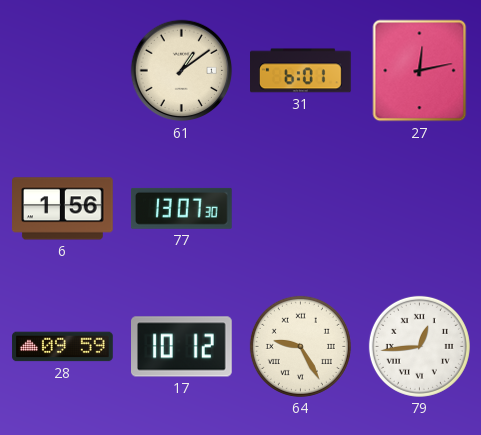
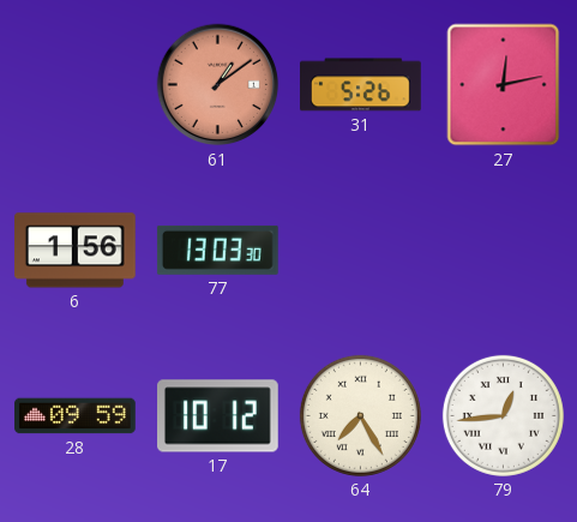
61 dial: cream -> salmon (218, 85)
31: 6:01 -> 5:26 (361, 85)
77: 13:07 -> 13:03 (217, 250)
64: 9:25 -> 7:25 (360, 415)
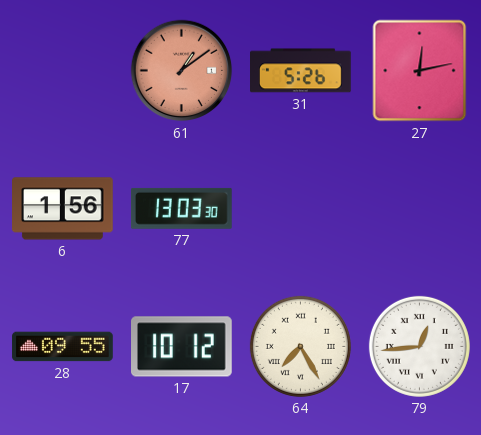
28: 09:59 -> 09:55 (63, 347)
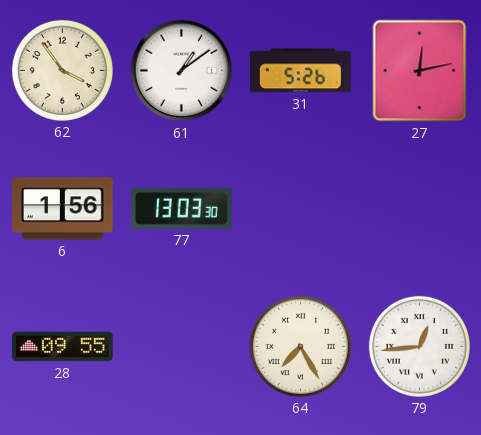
62: none -> 3:54 (62, 70)
61 dial: salmon -> white (182, 71)
17: 10:12 -> none (182, 347)
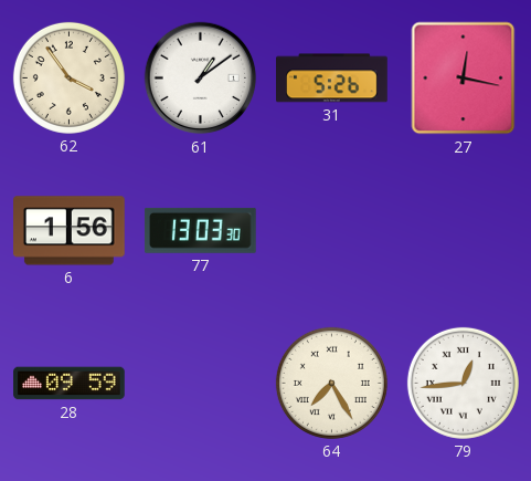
27: 12:13 -> 12:17 (464, 79)
28: 09:55 -> 09:59 (70, 384)
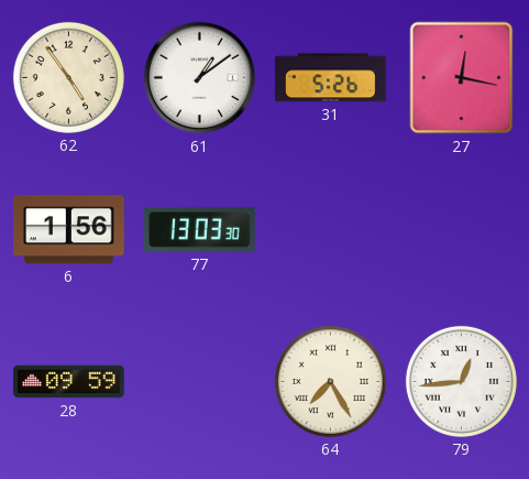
62: 3:54 -> 4:54 (68, 77)
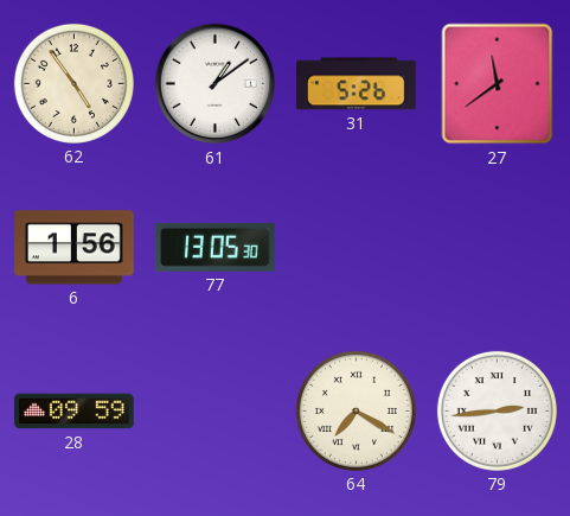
27: 12:17 -> 11:39 (498, 84)
77: 13:03 -> 13:05 (214, 247)
64: 7:25 -> 7:20 (356, 410)
79: 12:44 -> 2:44 (497, 410)
